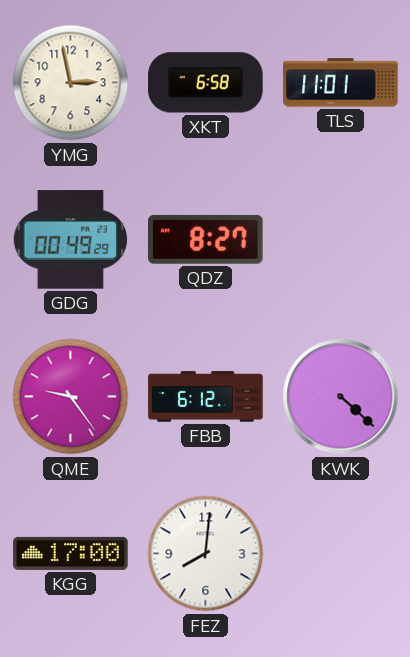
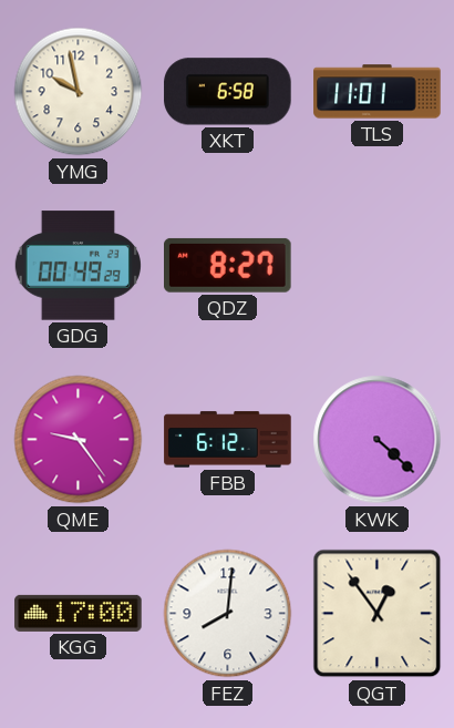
YMG: 2:58 -> 9:58 (79, 92)
QGT: none -> 12:54 (378, 614)
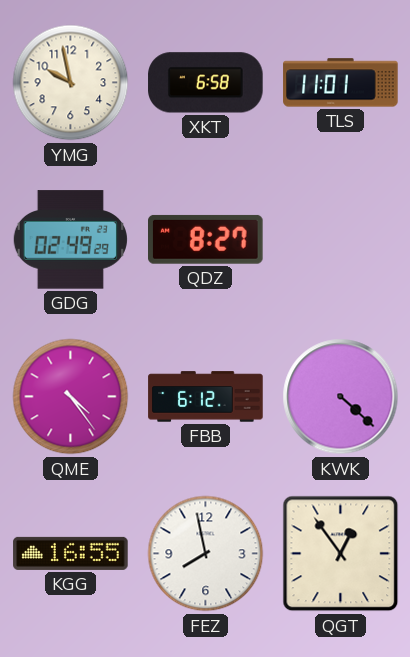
GDG: 00:49 -> 02:49 (70, 240)
QME: 9:24 -> 4:24 (71, 397)
KGG: 17:00 -> 16:55 (71, 553)
FEZ: 8:01 -> 7:58 (206, 554)
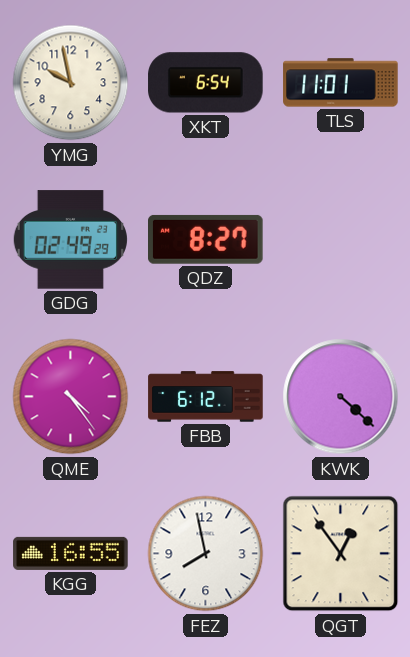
XKT: 6:58 -> 6:54 (206, 83)
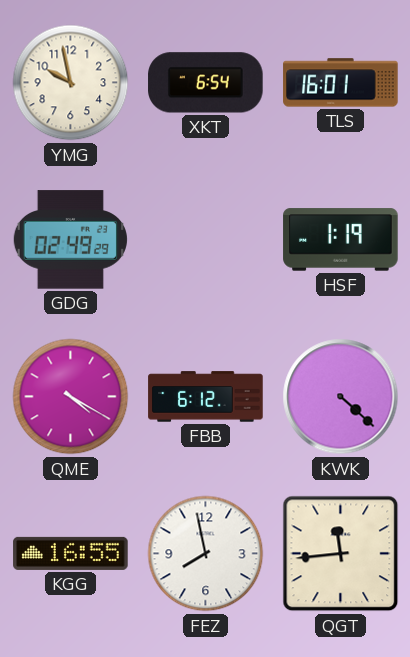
TLS: 11:01 -> 16:01 (341, 83)
QDZ: 8:27 -> none (206, 239)
HSF: none -> 1:19 (341, 240)
QME: 4:24 -> 4:20 (71, 397)
QGT: 12:54 -> 11:44 (341, 554)
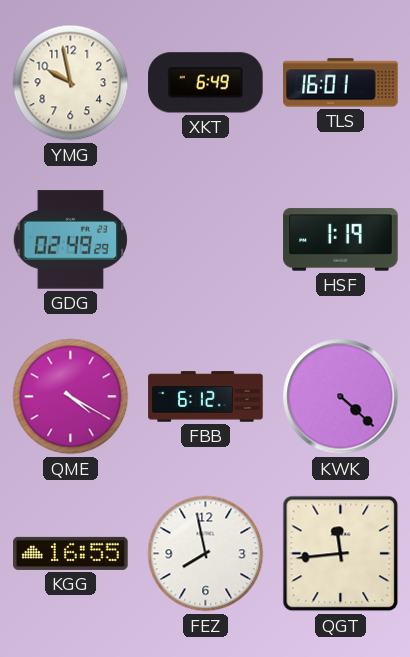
XKT: 6:54 -> 6:49 (206, 83)
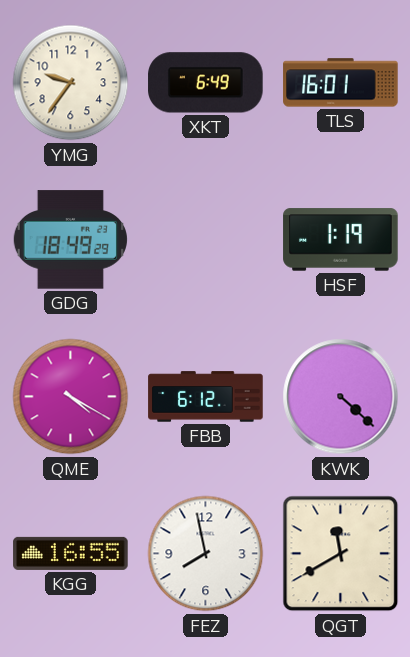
YMG: 9:58 -> 9:36 (71, 83)
GDG: 02:49 -> 18:49 (70, 240)
QGT: 11:44 -> 11:40 (341, 554)
